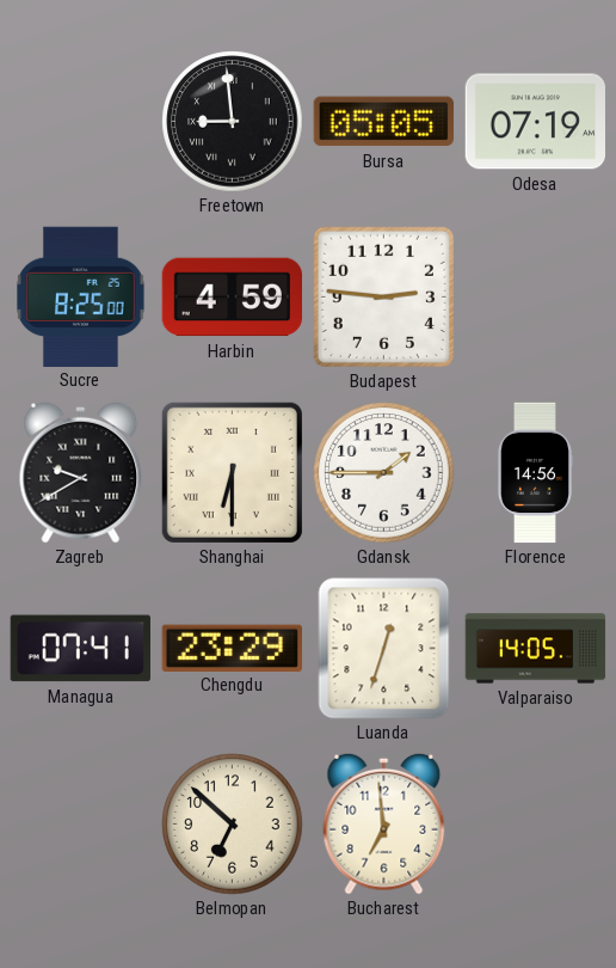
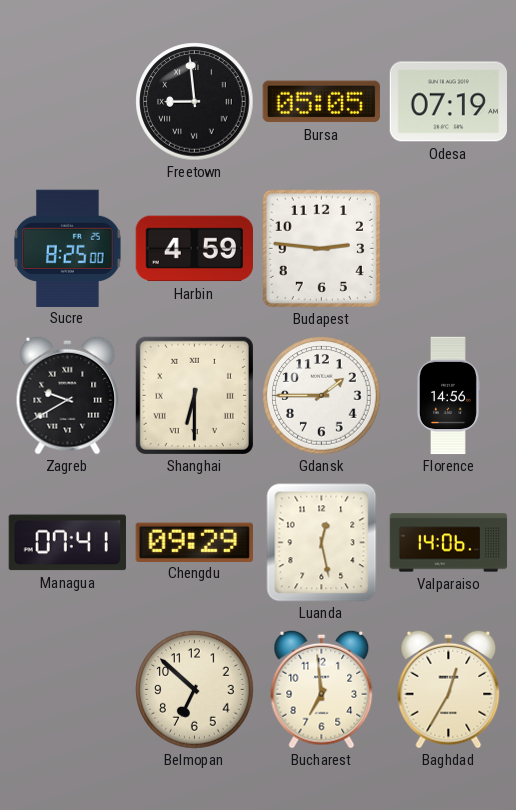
Chengdu: 23:29 -> 09:29 (194, 542)
Luanda: 12:33 -> 12:28 (322, 543)
Valparaiso: 14:05 -> 14:06 (449, 543)
Baghdad: none -> 12:35 (449, 689)
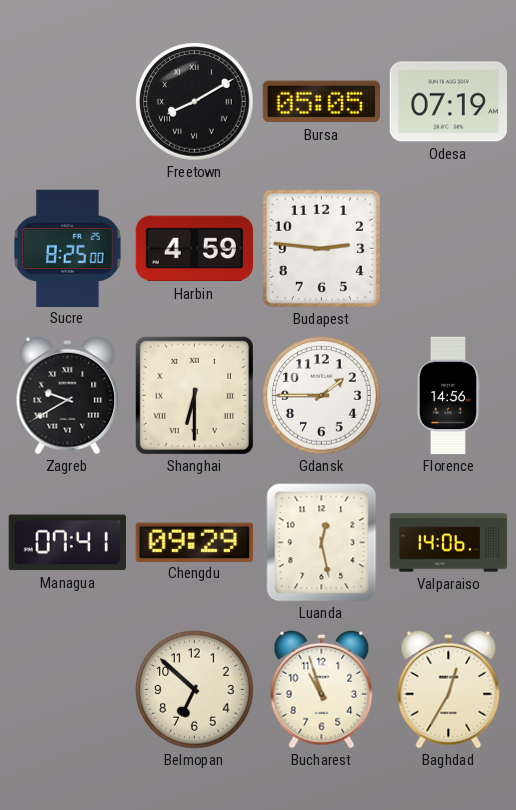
Freetown: 8:59 -> 8:10 (195, 102)
Bucharest: 6:59 -> 10:57 (322, 689)
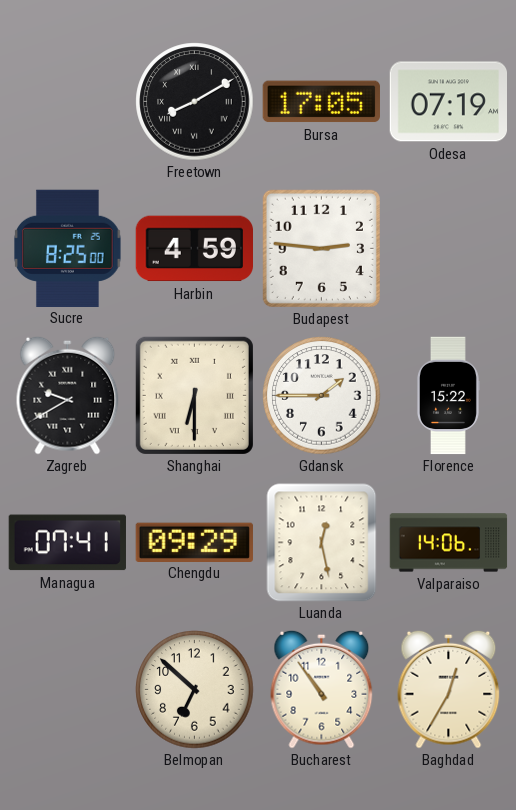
Bursa: 05:05 -> 17:05 (321, 102)
Florence: 14:56 -> 15:22 (448, 396)
Bucharest: 10:57 -> 10:54 (322, 689)
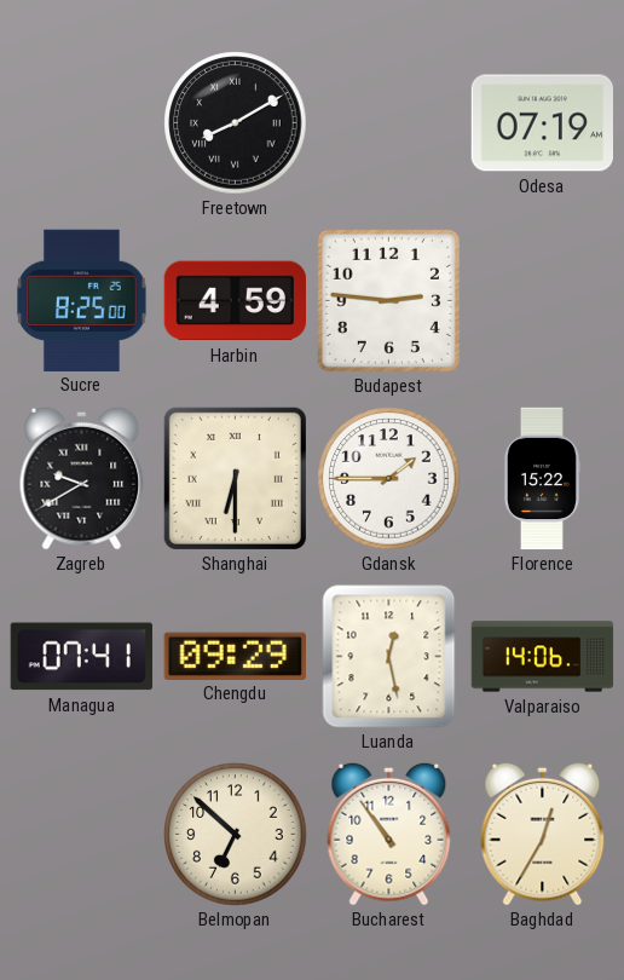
Bursa: 17:05 -> none (321, 102)
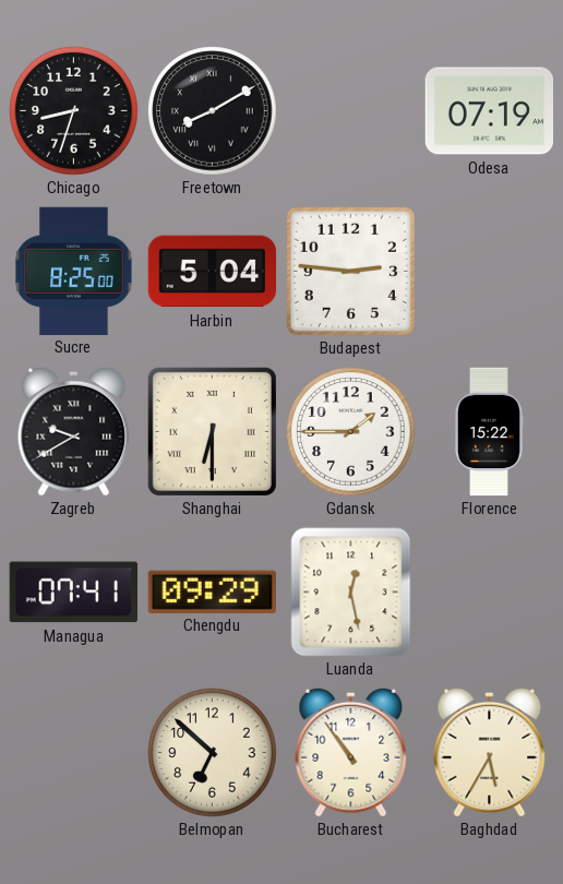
Chicago: none -> 8:33 (74, 111)
Harbin: 4:59 -> 5:04 (212, 272)
Valparaiso: 14:06 -> none (543, 657)
Baghdad: 12:35 -> 5:35 (490, 752)
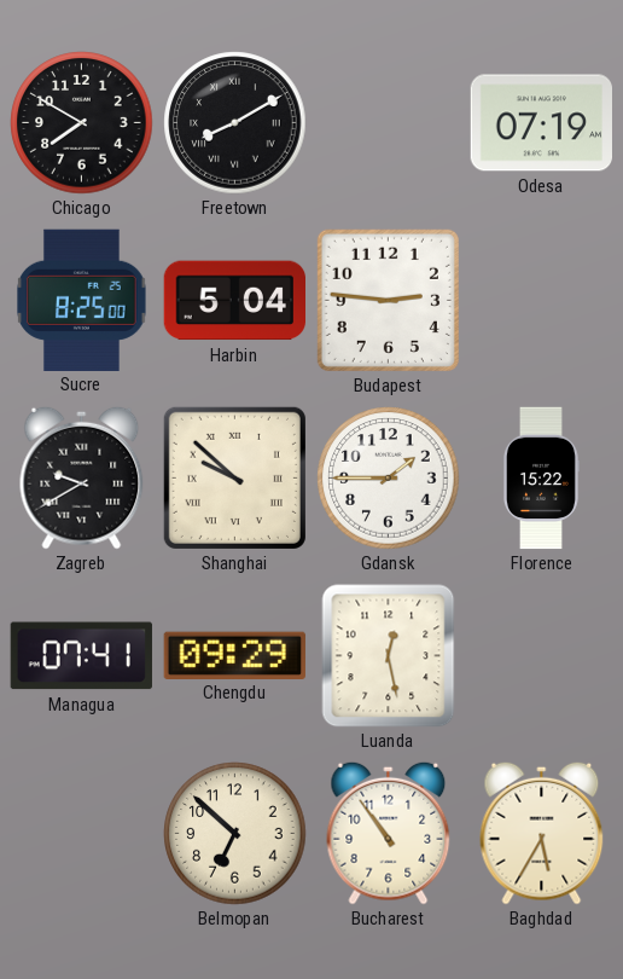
Chicago: 8:33 -> 7:50 (82, 123)
Shanghai: 6:30 -> 9:52 (234, 477)
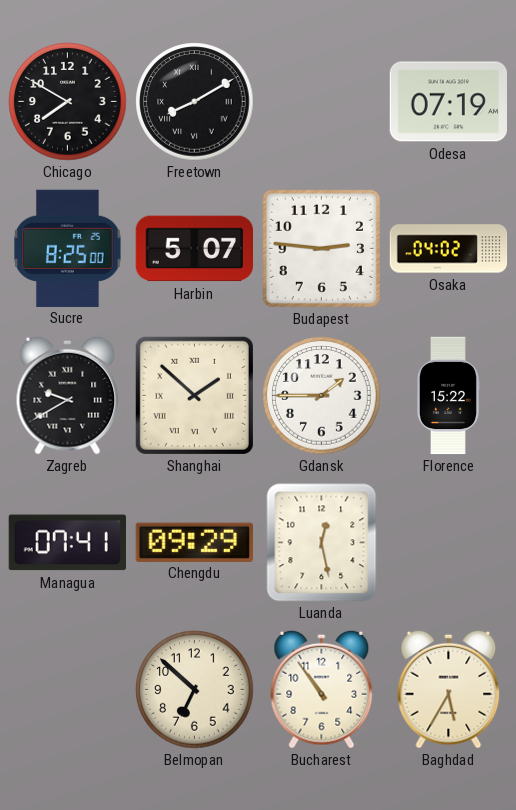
Harbin: 5:04 -> 5:07 (194, 249)
Osaka: none -> 04:02 (449, 249)
Shanghai: 9:52 -> 1:52 (194, 395)
